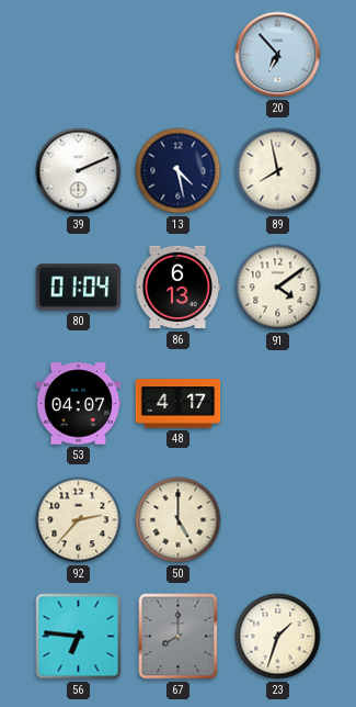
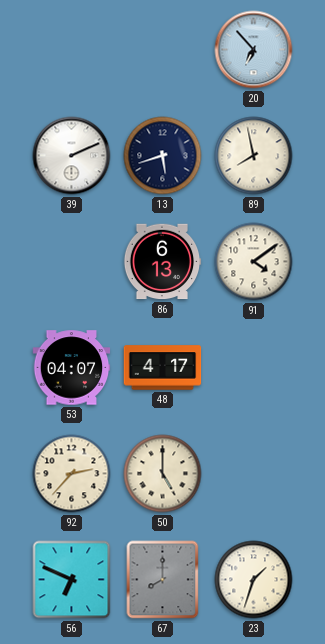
13: 4:28 -> 5:42 (163, 156)
80: 01:04 -> none (79, 288)
56: 6:46 -> 6:49 (72, 580)
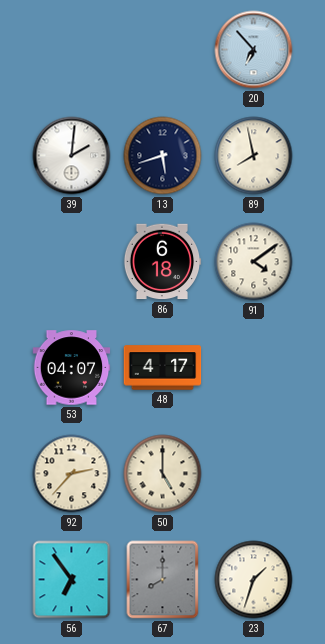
39: 2:11 -> 2:01 (72, 156)
86: 6:13 -> 6:18 (162, 262)
56: 6:49 -> 6:54 (72, 580)
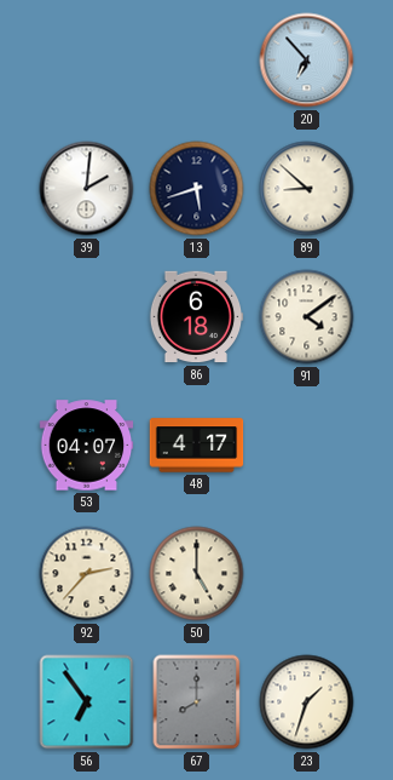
89: 7:58 -> 8:52 (307, 189)
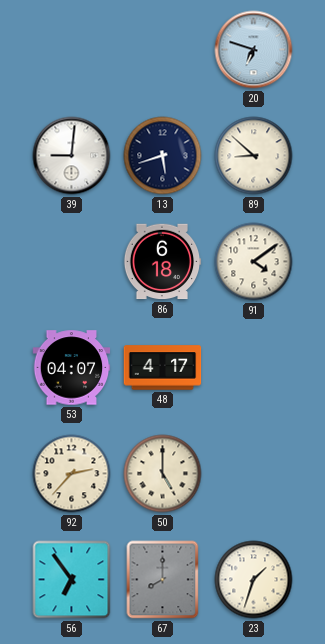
20: 6:53 -> 6:48 (254, 50)
39: 2:01 -> 9:01 (72, 156)
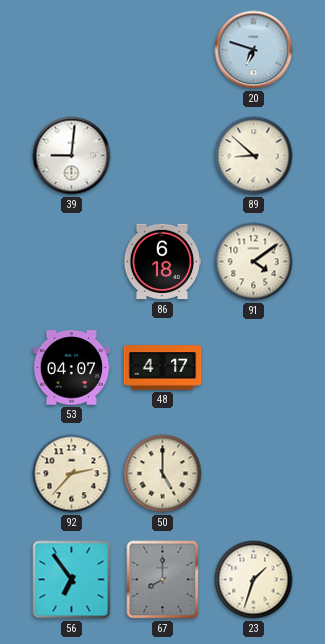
13: 5:42 -> none (163, 156)
